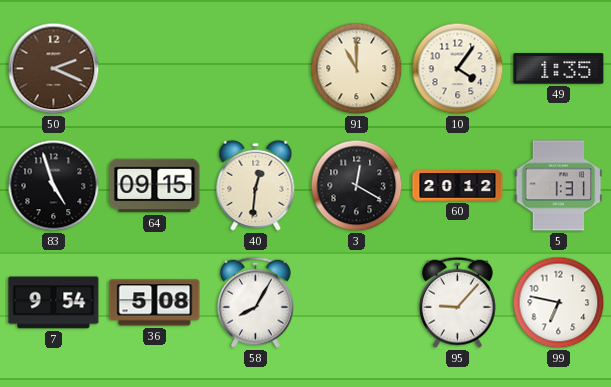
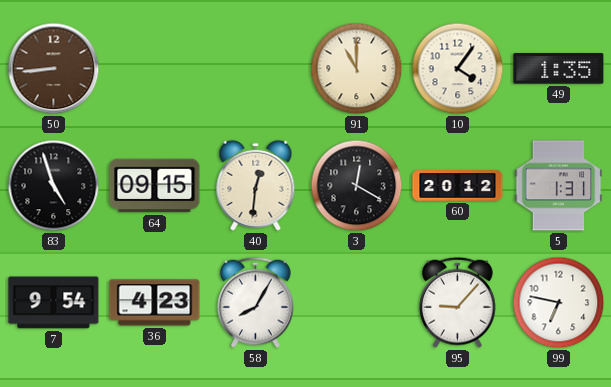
50: 2:19 -> 8:44 (54, 69)
36: 5:08 -> 4:23 (155, 303)
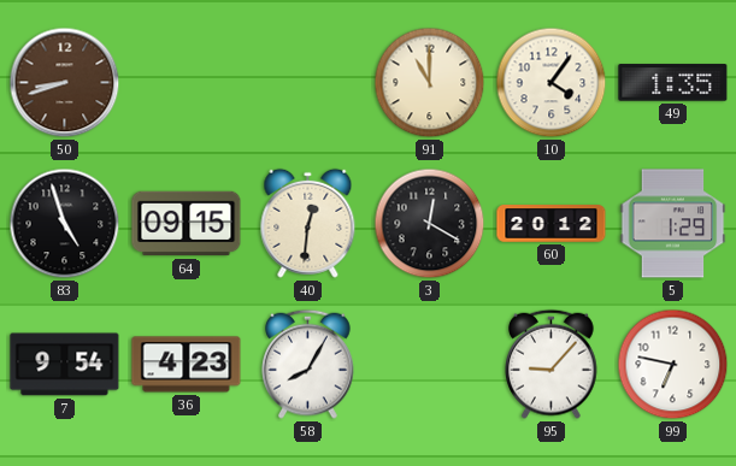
50: 8:44 -> 8:42 (65, 83)
5: 1:31 -> 1:29 (673, 224)
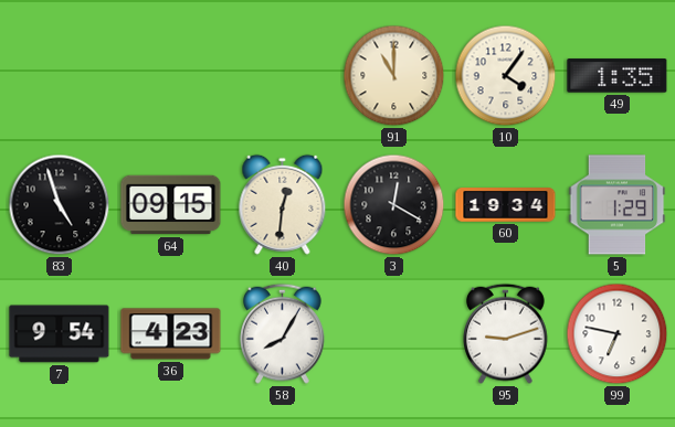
50: 8:42 -> none (65, 83)
60: 20:12 -> 19:34 (506, 205)
95: 9:07 -> 9:12 (506, 333)
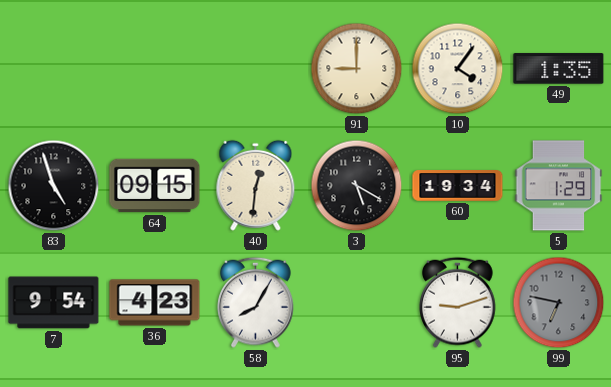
91: 11:00 -> 9:00 (357, 69)
3: 12:20 -> 5:20 (357, 186)
99 dial: white -> grey (559, 303)
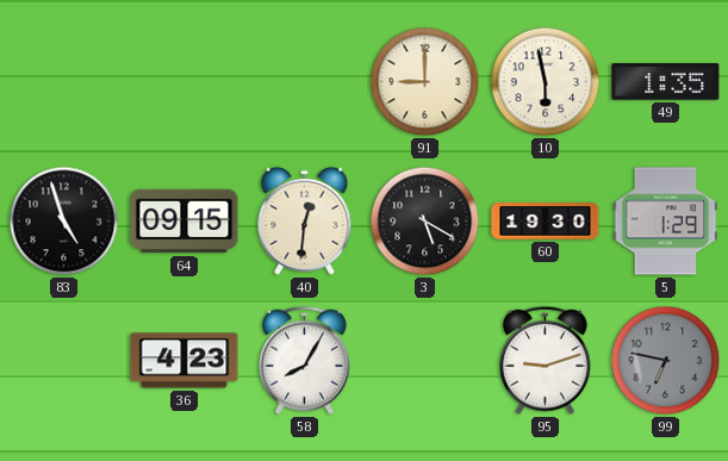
10: 4:06 -> 5:58 (546, 82)
60: 19:34 -> 19:30 (546, 222)
7: 9:54 -> none (54, 303)
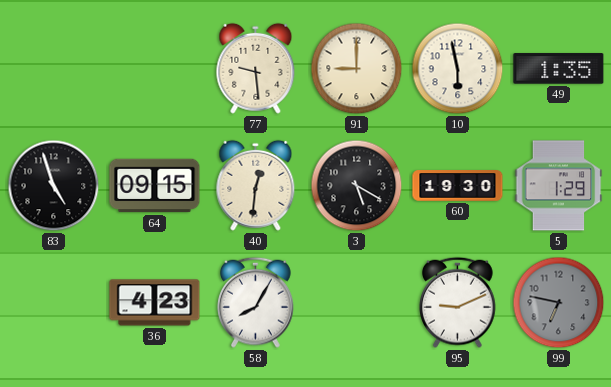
77: none -> 9:29 (256, 68)
95: 9:12 -> 9:11 (458, 302)
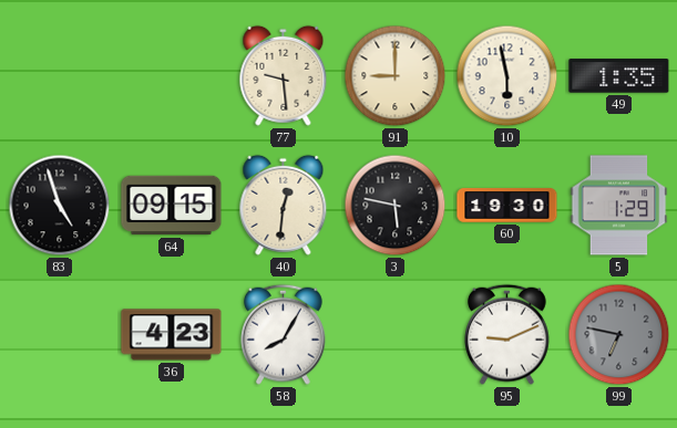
3: 5:20 -> 5:47 (396, 206)
